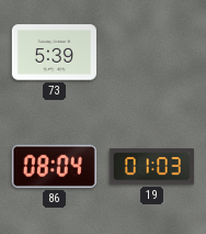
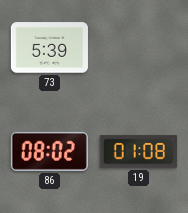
86: 08:04 -> 08:02 (49, 151)
19: 01:03 -> 01:08 (138, 152)
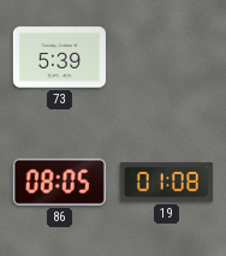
86: 08:02 -> 08:05 (59, 181)
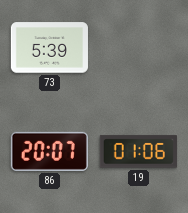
86: 08:05 -> 20:07 (49, 151)
19: 01:08 -> 01:06 (138, 152)
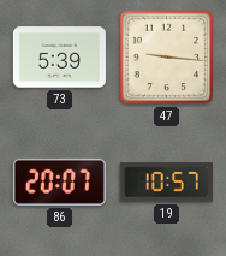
47: none -> 9:16 (167, 58)
19: 01:06 -> 10:57 (166, 183)
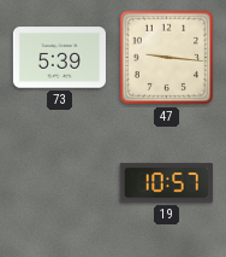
86: 20:07 -> none (59, 181)
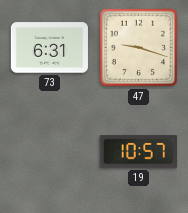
73: 5:39 -> 6:31 (49, 48)
47: 9:16 -> 9:18 (139, 48)
